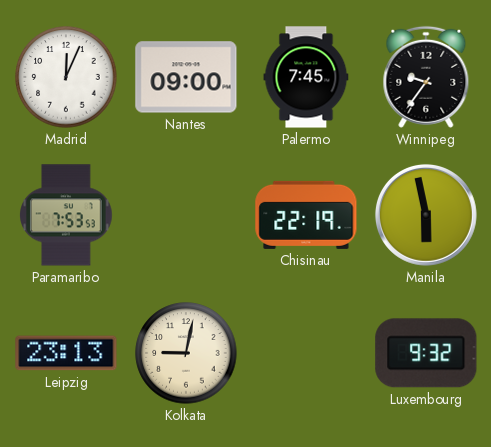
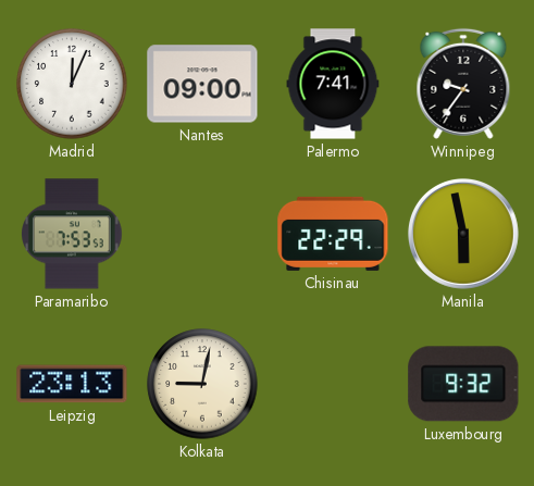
Palermo: 7:45 -> 7:41 (333, 84)
Chisinau: 22:19 -> 22:29 (333, 234)
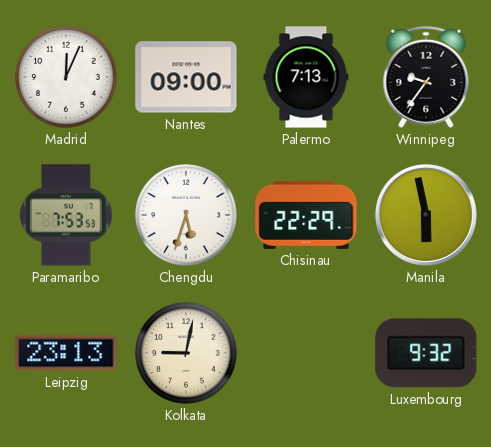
Palermo: 7:41 -> 7:13 (306, 77)
Chengdu: none -> 5:33 (186, 215)
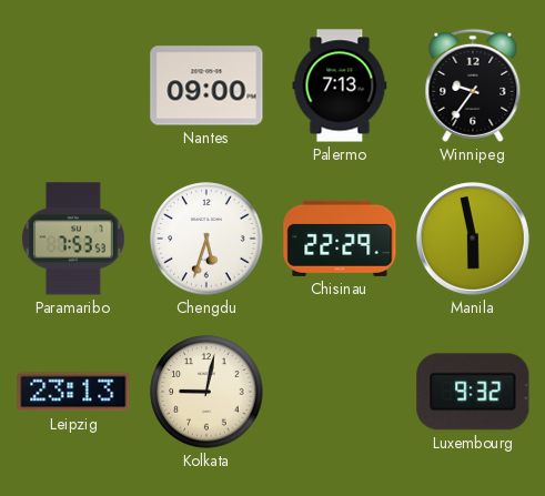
Madrid: 12:04 -> none (66, 77)
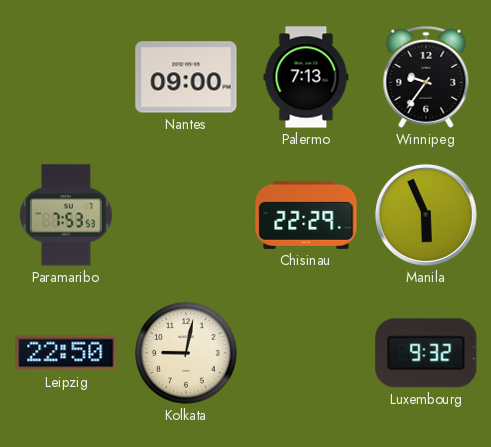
Chengdu: 5:33 -> none (206, 239)
Manila: 5:58 -> 5:56 (426, 215)
Leipzig: 23:13 -> 22:50 (66, 353)
